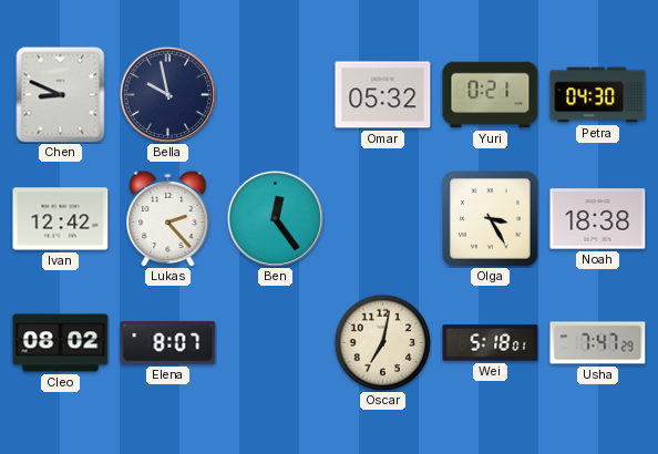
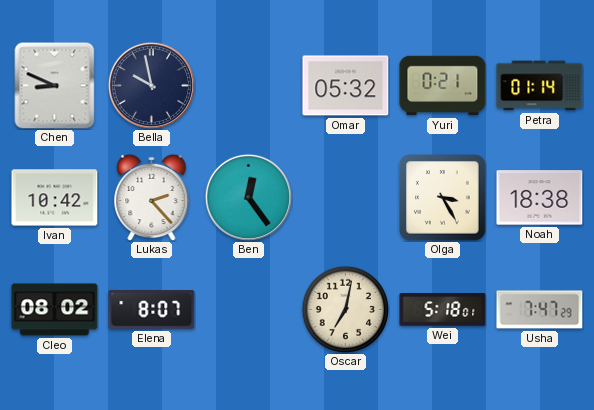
Petra: 04:30 -> 01:14 (540, 86)
Ivan: 12:42 -> 10:42 (55, 198)
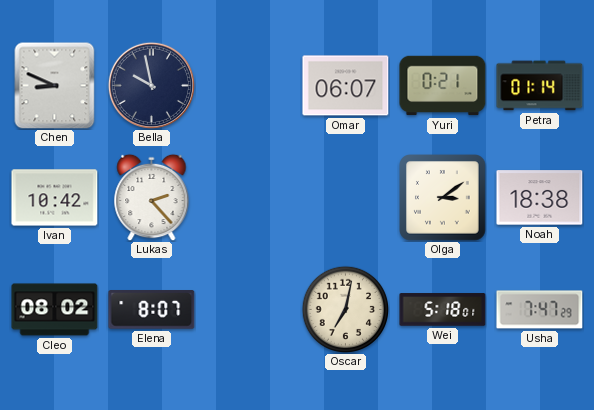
Omar: 05:32 -> 06:07 (346, 86)
Ben: 12:24 -> none (248, 197)
Olga: 3:25 -> 3:09 (443, 198)
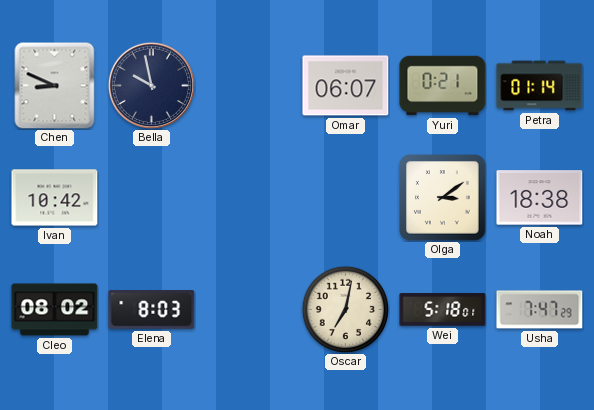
Lukas: 2:23 -> none (152, 197)
Elena: 8:07 -> 8:03 (152, 310)
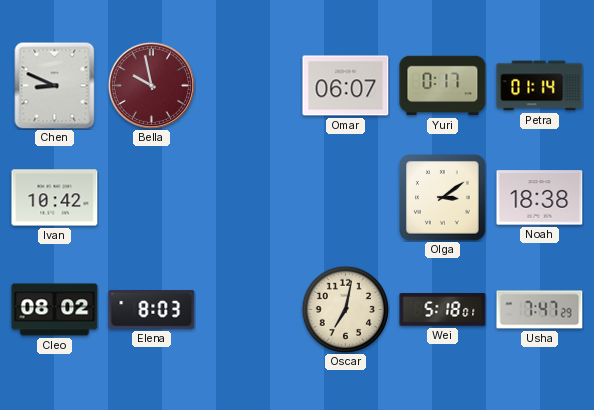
Bella dial: navy -> burgundy (151, 85)
Yuri: 0:21 -> 0:17 (443, 86)
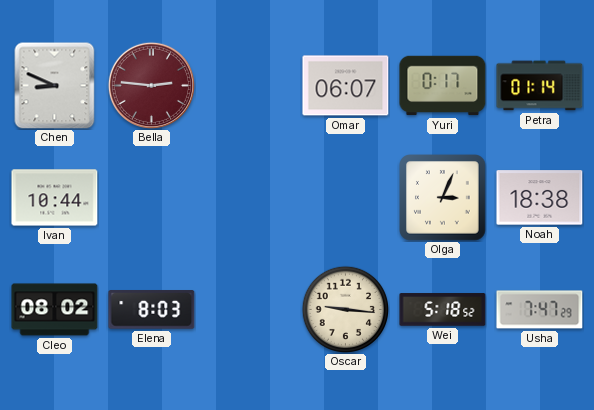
Bella: 9:58 -> 2:46 (151, 85)
Ivan: 10:42 -> 10:44 (55, 198)
Olga: 3:09 -> 3:04 (443, 198)
Oscar: 7:02 -> 9:16 (345, 309)
Wei: 5:18:01 -> 5:18:52 (443, 310)
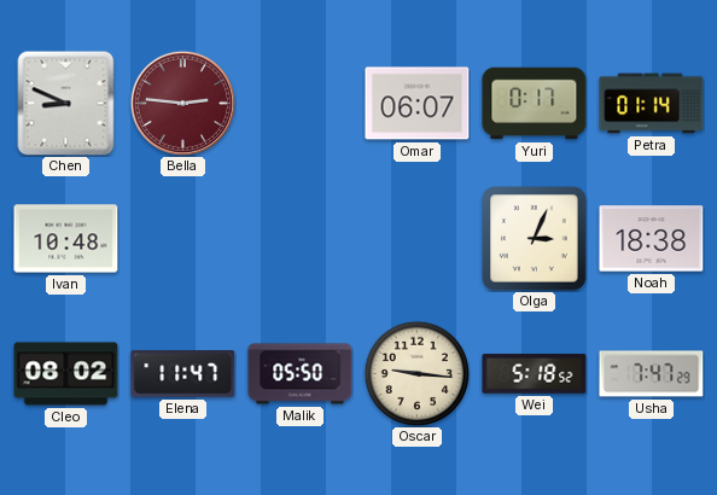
Ivan: 10:44 -> 10:48 (66, 239)
Elena: 8:03 -> 11:47 (183, 374)
Malik: none -> 05:50 (301, 374)
